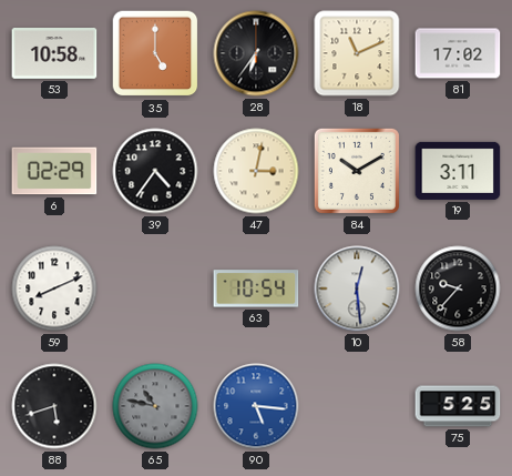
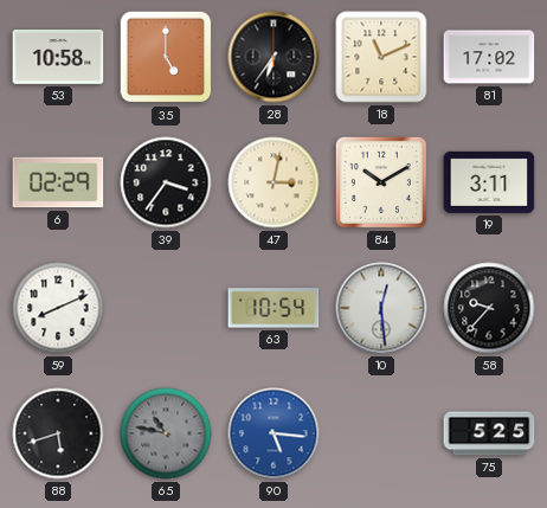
39: 4:36 -> 3:36 (166, 182)
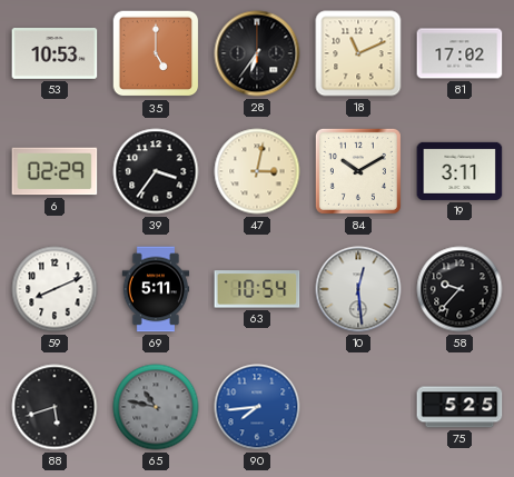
53: 10:58 -> 10:53 (55, 54)
69: none -> 5:11 (156, 289)
90: 5:16 -> 7:44 (257, 407)
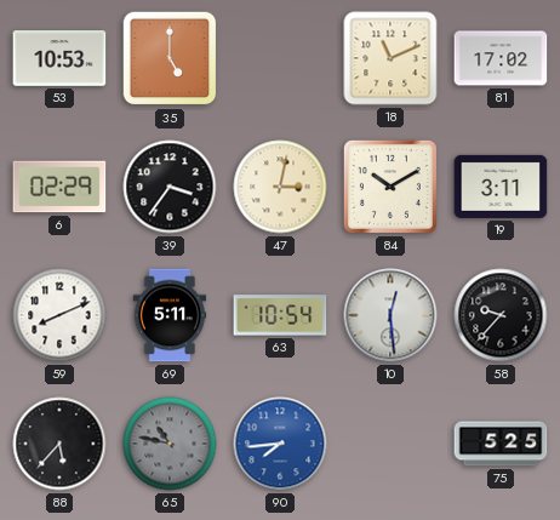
28: 6:36 -> none (257, 53)
88: 5:42 -> 5:37 (59, 444)
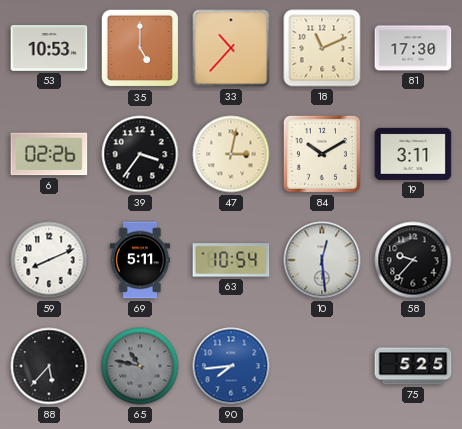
33: none -> 10:37 (231, 48)
81: 17:02 -> 17:30 (413, 48)
6: 02:29 -> 02:26 (49, 154)
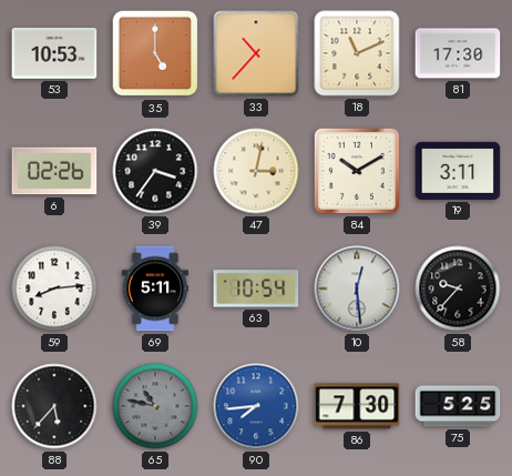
59: 8:11 -> 8:14 (54, 288)
86: none -> 7:30 (357, 406)
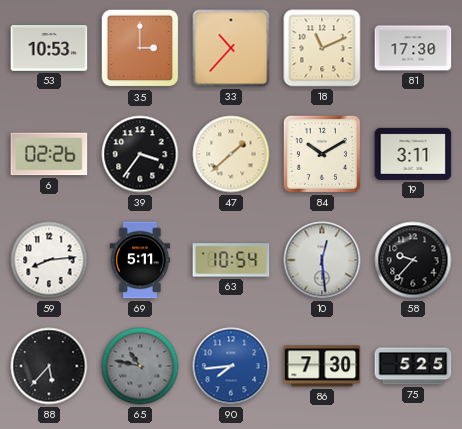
35: 5:00 -> 3:00 (140, 48)
47: 3:02 -> 1:38 (231, 154)
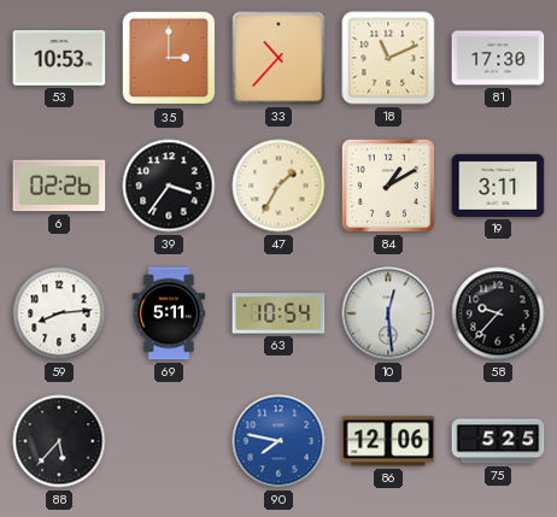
47: 1:38 -> 1:35 (278, 186)
84: 10:10 -> 1:10 (388, 186)
65: 10:47 -> none (140, 366)
90: 7:44 -> 7:47 (278, 441)
86: 7:30 -> 12:06 (388, 441)
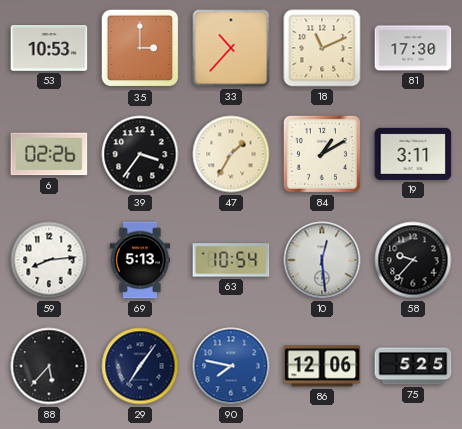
69: 5:11 -> 5:13 (140, 260)
29: none -> 7:06 (140, 366)
